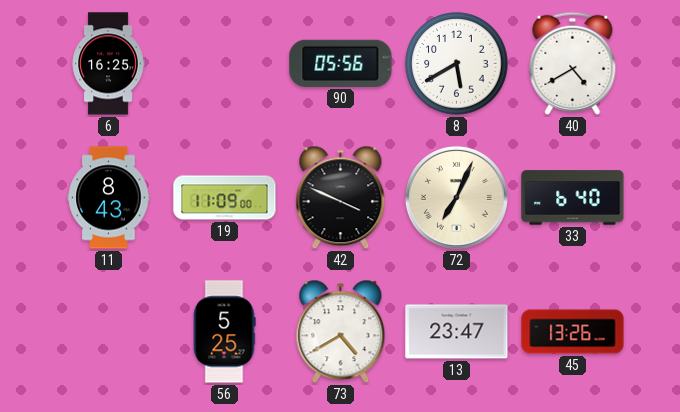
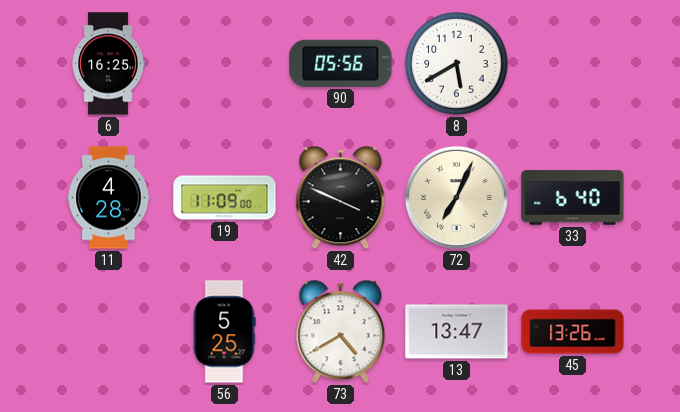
40: 4:40 -> none (573, 63)
11: 8:43 -> 4:28 (109, 198)
13: 23:47 -> 13:47 (457, 332)
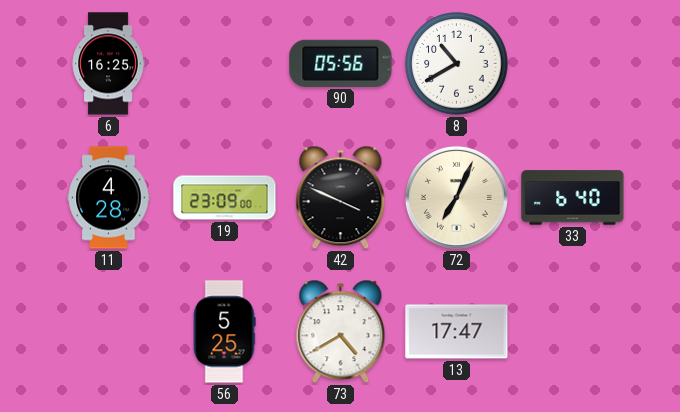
8: 5:40 -> 10:40 (457, 64)
19: 11:09 -> 23:09 (225, 198)
13: 13:47 -> 17:47 (457, 332)
45: 13:26 -> none (573, 332)
